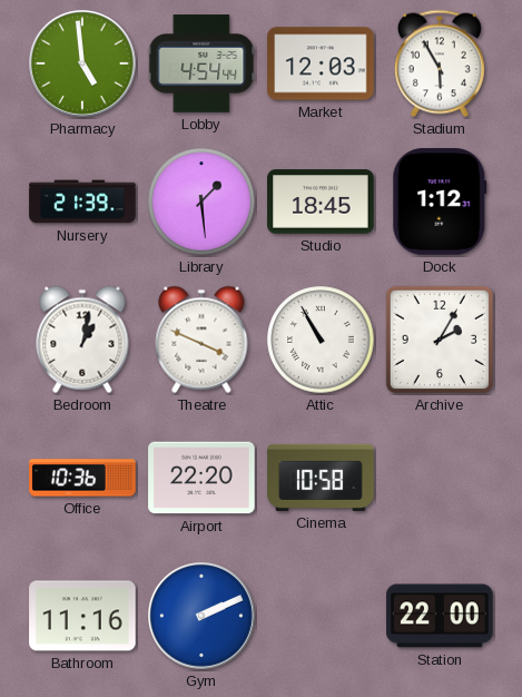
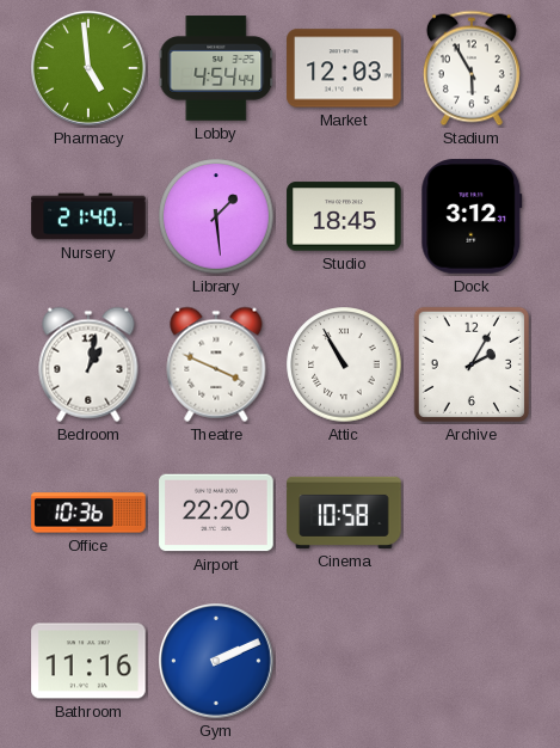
Nursery: 21:39 -> 21:40 (88, 216)
Dock: 1:12 -> 3:12 (472, 216)
Station: 22:00 -> none (440, 616)
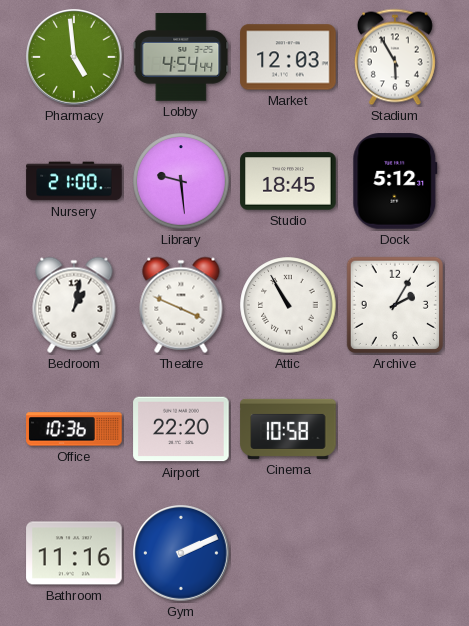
Nursery: 21:40 -> 21:00 (74, 181)
Library: 1:29 -> 9:29 (181, 181)
Dock: 3:12 -> 5:12 (395, 181)
